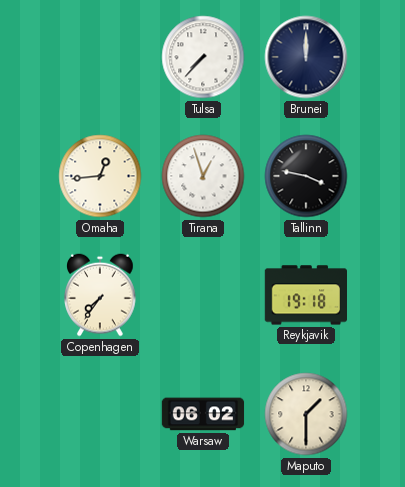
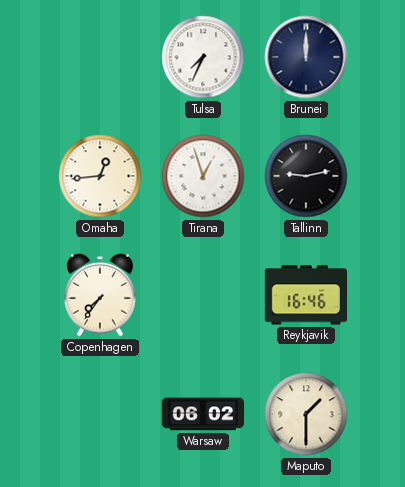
Tulsa: 7:37 -> 7:34 (203, 57)
Tallinn: 3:47 -> 9:13 (306, 176)
Reykjavik: 19:18 -> 16:46 (305, 295)
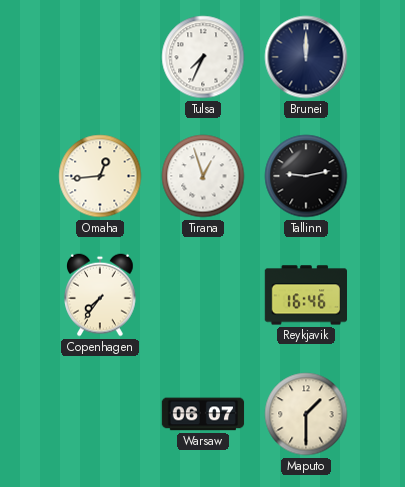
Warsaw: 06:02 -> 06:07 (203, 414)
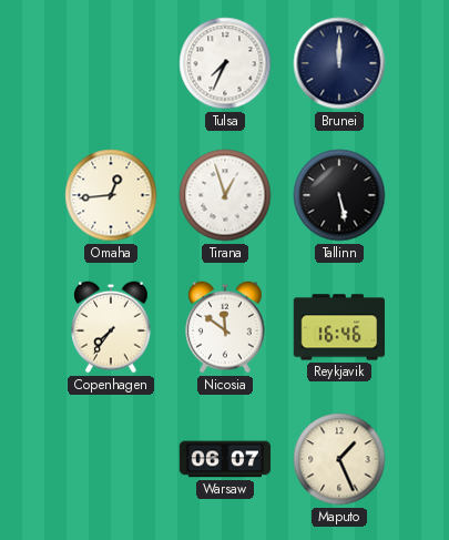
Tallinn: 9:13 -> 5:28 (339, 195)
Nicosia: none -> 11:51 (226, 327)
Maputo: 1:30 -> 1:26 (339, 459)
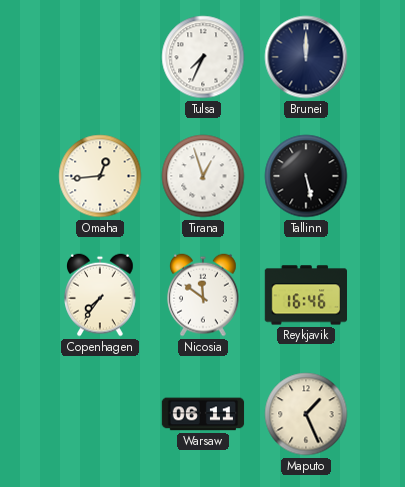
Warsaw: 06:07 -> 06:11 (203, 414)
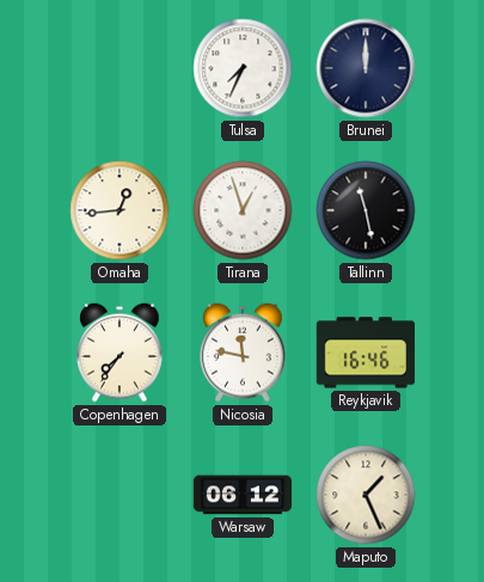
Tallinn: 5:28 -> 11:28 (366, 210)
Nicosia: 11:51 -> 11:47 (244, 353)
Warsaw: 06:11 -> 06:12 (243, 495)
